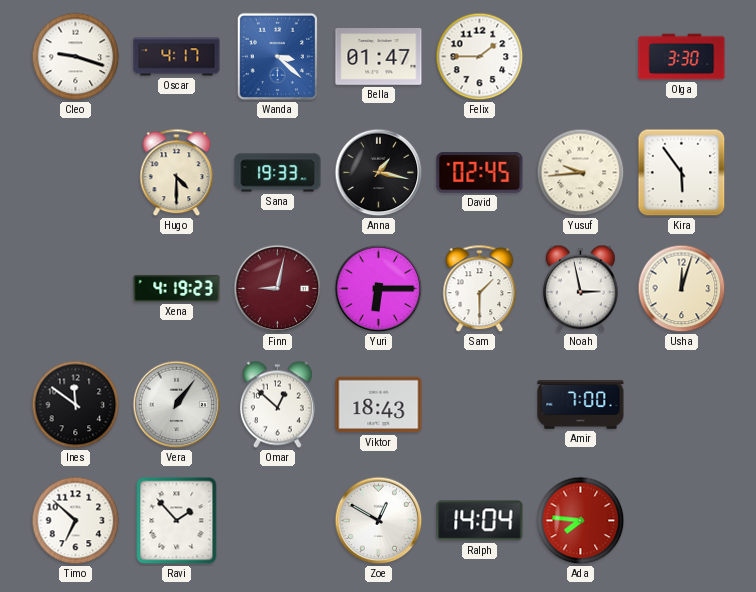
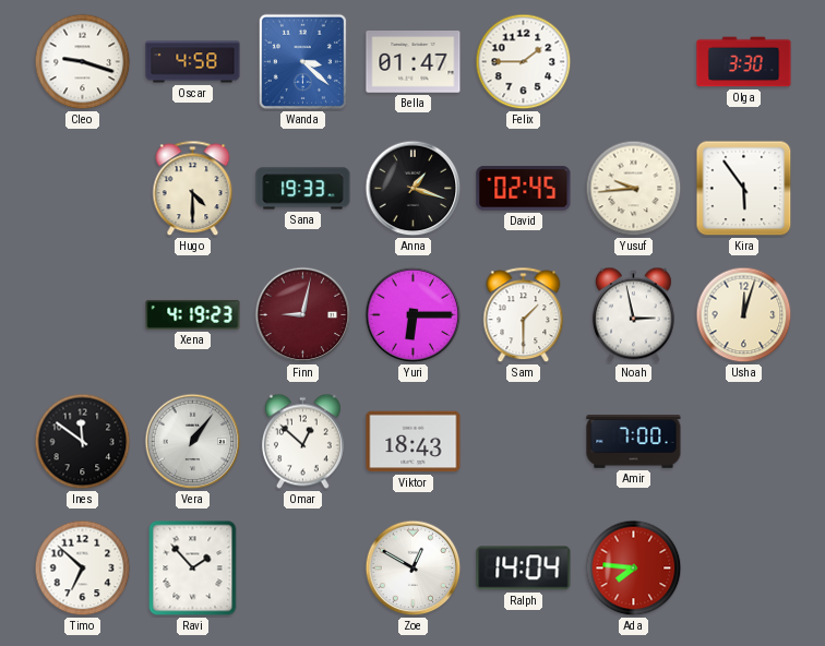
Oscar: 4:17 -> 4:58 (193, 62)
Anna: 1:17 -> 1:18 (414, 189)
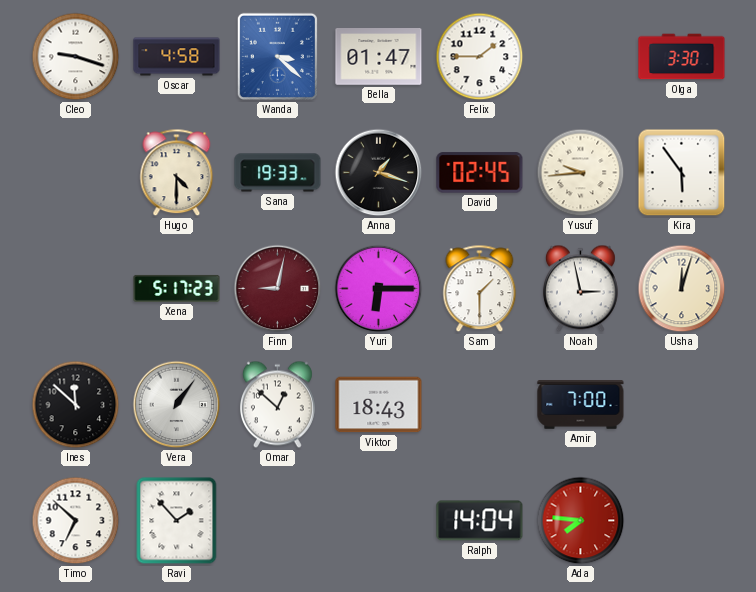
Xena: 4:19 -> 5:17 (177, 288)
Ines: 11:51 -> 11:52 (76, 405)
Zoe: 12:50 -> none (414, 569)
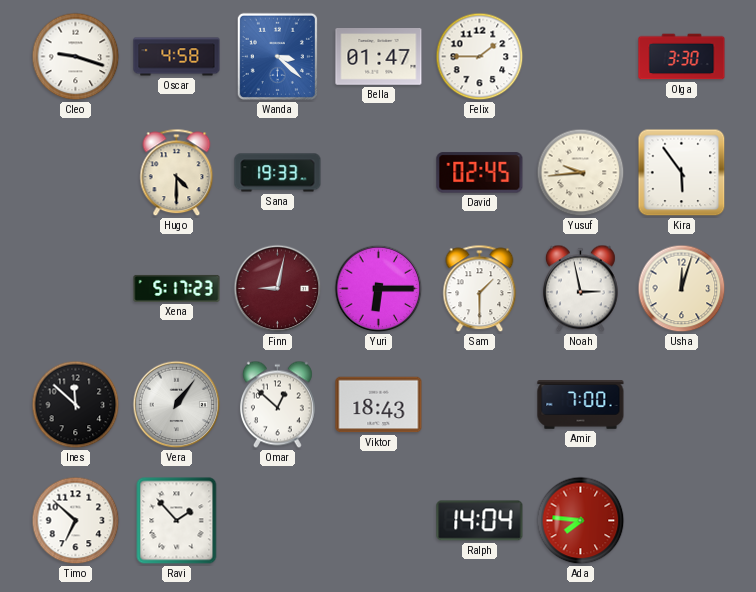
Anna: 1:18 -> none (379, 173)
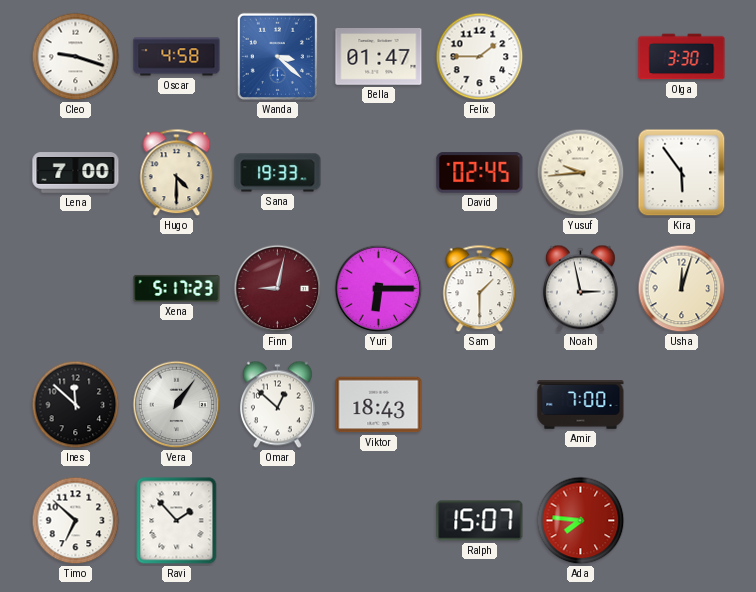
Lena: none -> 7:00 (76, 173)
Ralph: 14:04 -> 15:07 (480, 521)
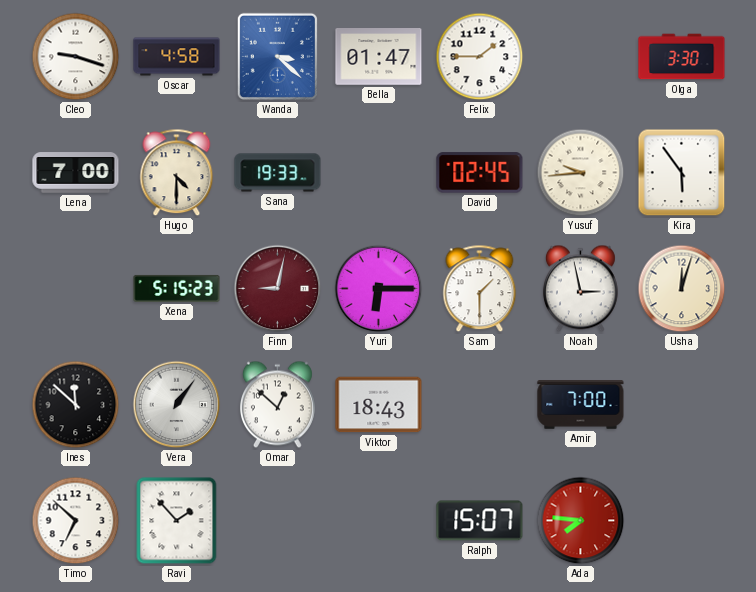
Xena: 5:17 -> 5:15 (177, 288)
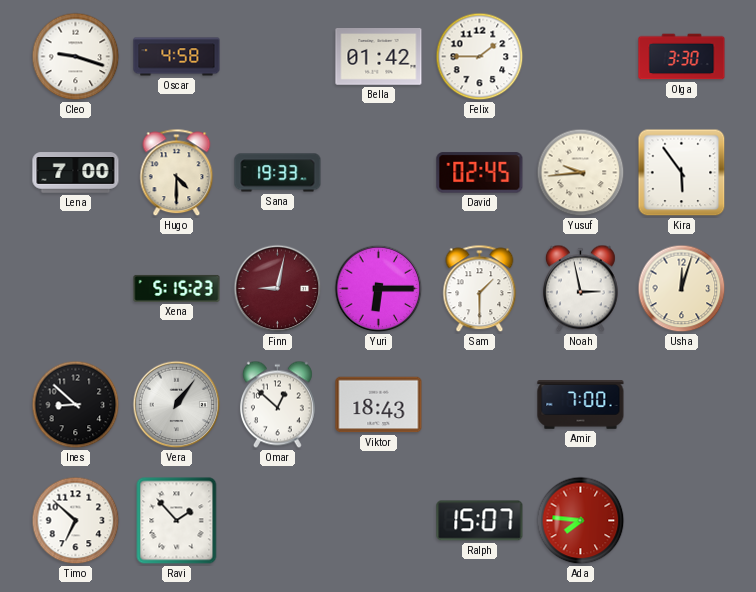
Wanda: 3:22 -> none (277, 56)
Bella: 01:47 -> 01:42 (379, 57)
Ines: 11:52 -> 8:52 (76, 405)
